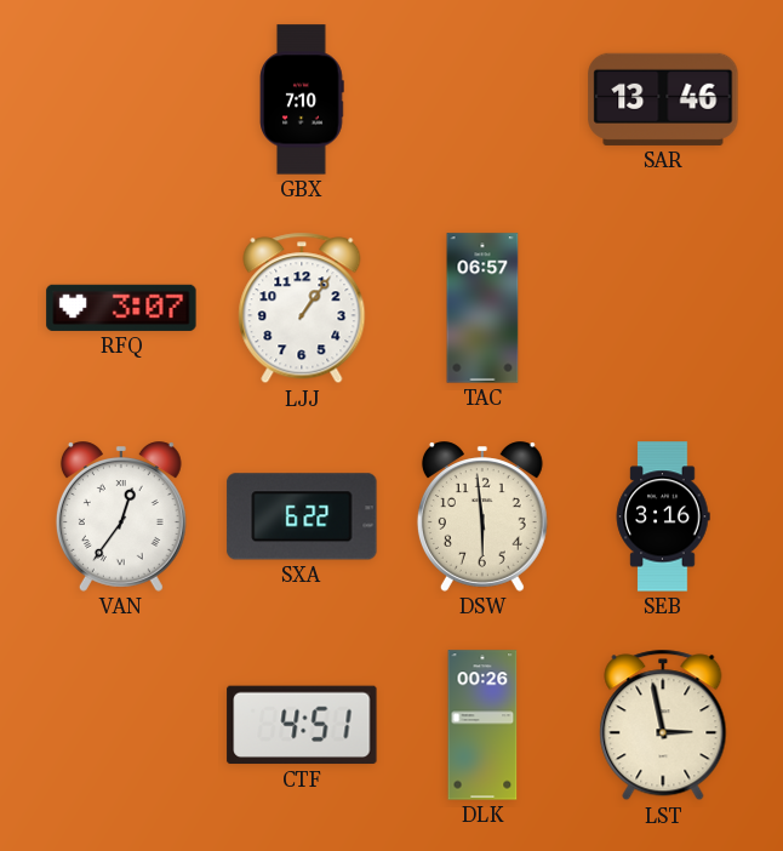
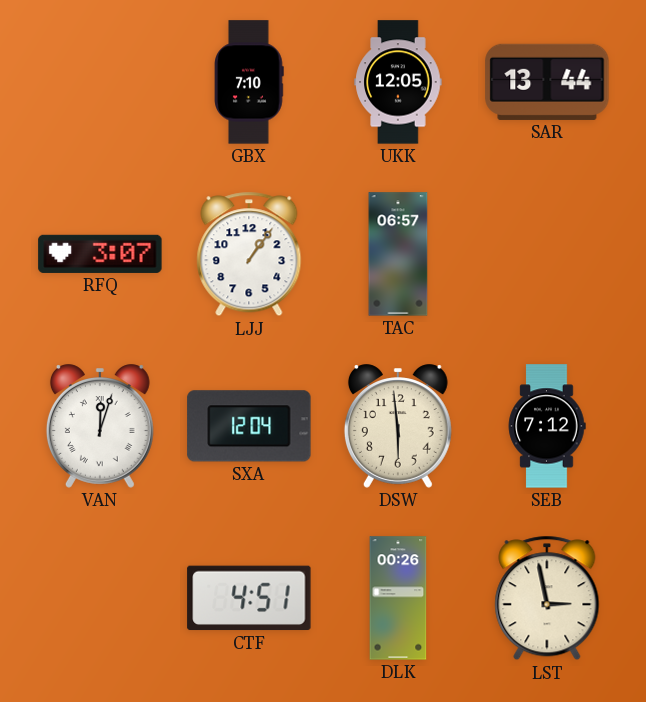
UKK: none -> 12:05 (398, 82)
SAR: 13:46 -> 13:44 (547, 82)
VAN: 12:36 -> 12:03 (100, 426)
SXA: 6:22 -> 12:04 (249, 426)
SEB: 3:16 -> 7:12 (547, 426)
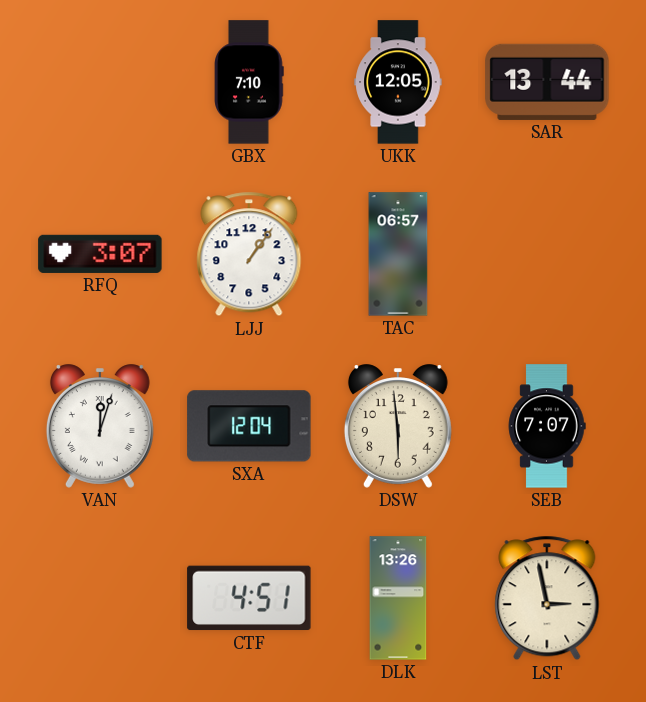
SEB: 7:12 -> 7:07 (547, 426)
DLK: 00:26 -> 13:26 (398, 598)
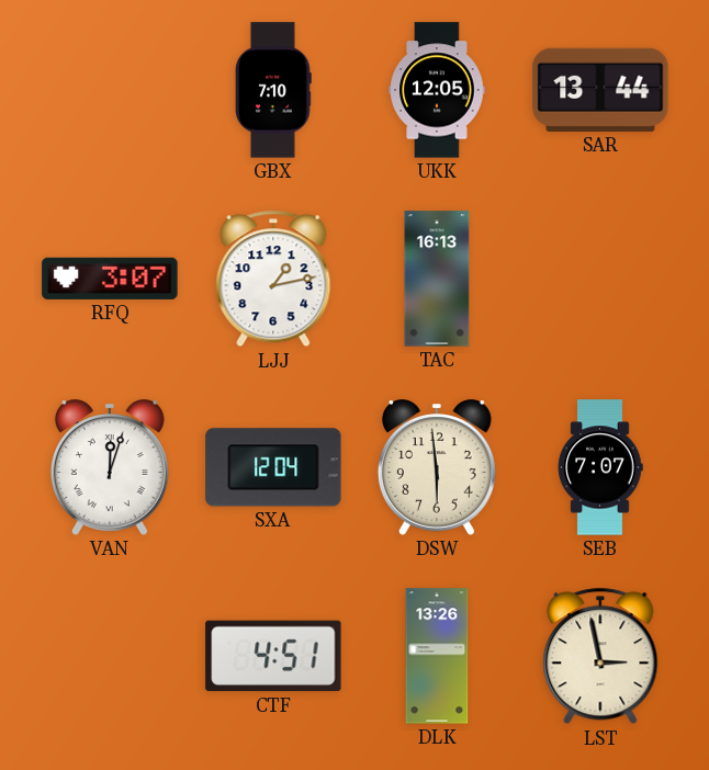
LJJ: 1:06 -> 1:13 (273, 279)
TAC: 06:57 -> 16:13 (437, 279)
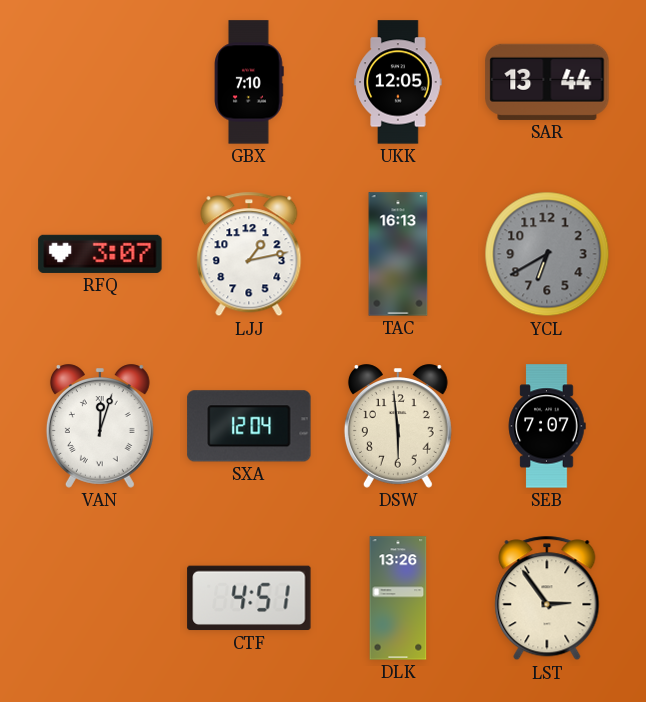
YCL: none -> 6:40 (547, 254)
LST: 2:58 -> 2:54 (547, 598)
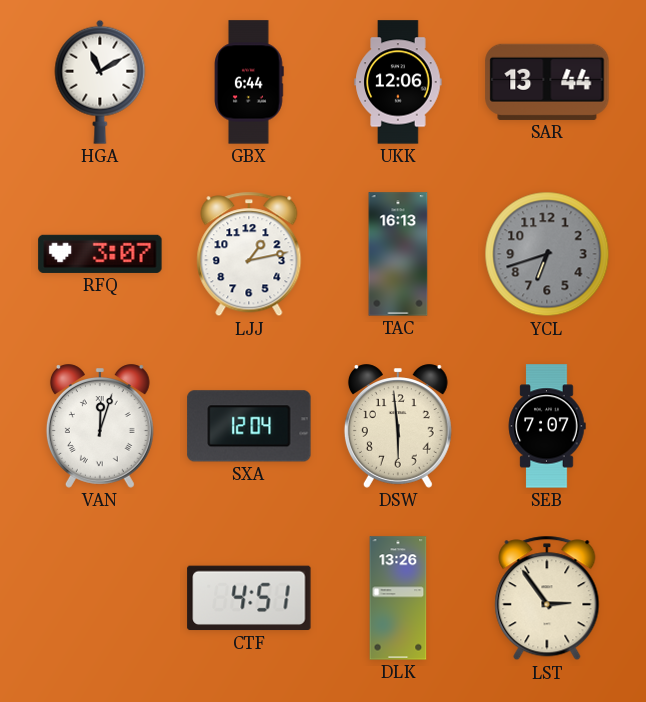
HGA: none -> 11:10 (100, 82)
GBX: 7:10 -> 6:44 (249, 82)
UKK: 12:05 -> 12:06 (398, 82)
YCL: 6:40 -> 6:42 (547, 254)
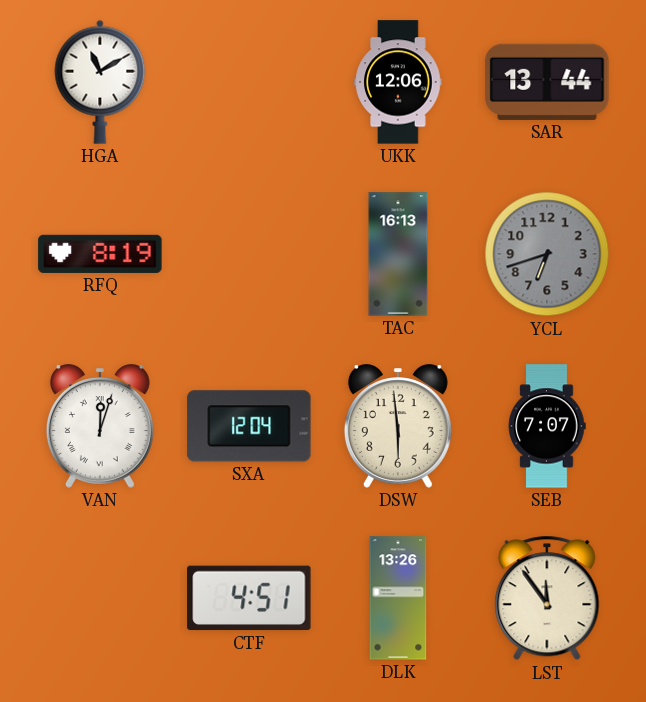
GBX: 6:44 -> none (249, 82)
RFQ: 3:07 -> 8:19 (100, 254)
LJJ: 1:13 -> none (249, 254)
LST: 2:54 -> 11:54 (547, 598)
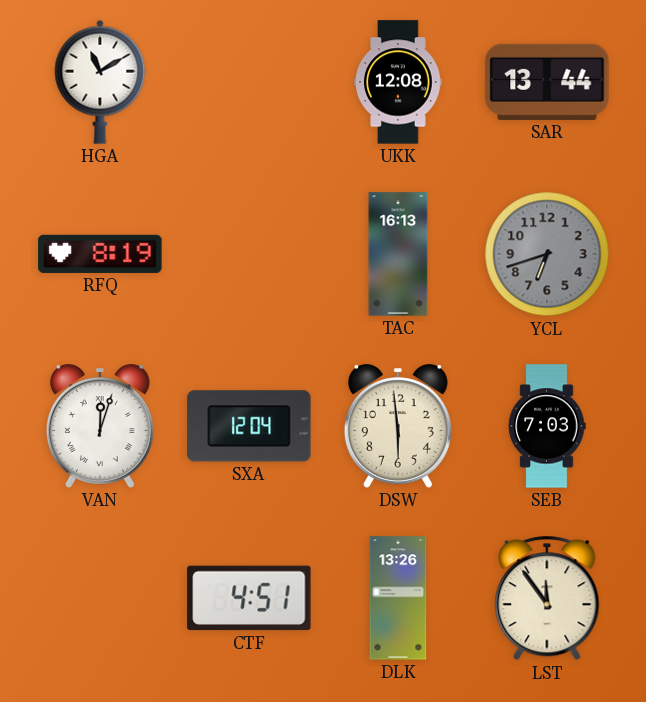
UKK: 12:06 -> 12:08 (398, 82)
SEB: 7:07 -> 7:03 (547, 426)
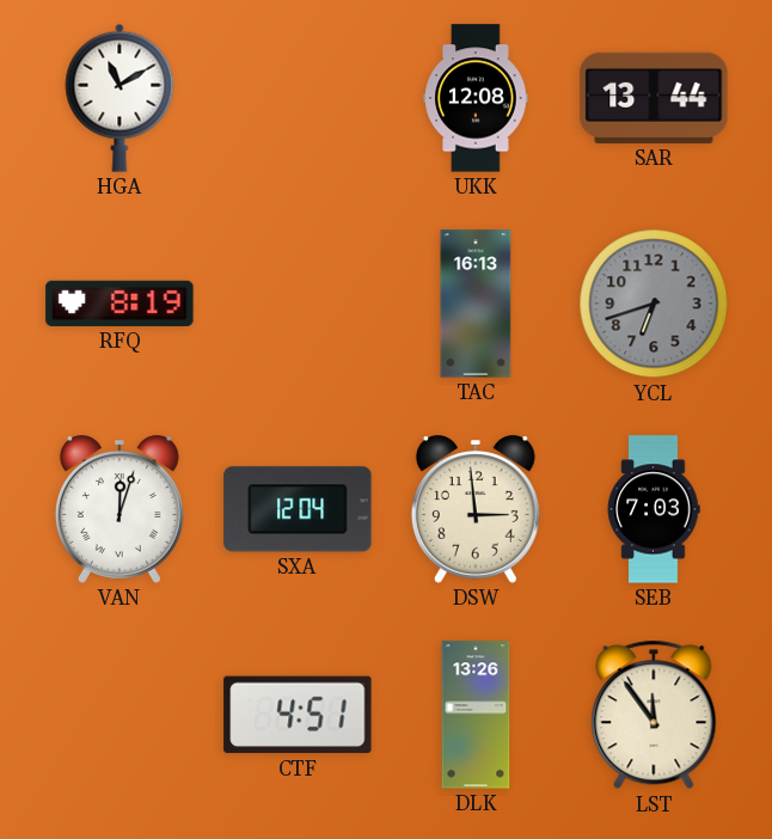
DSW: 5:59 -> 2:59 (476, 509)
